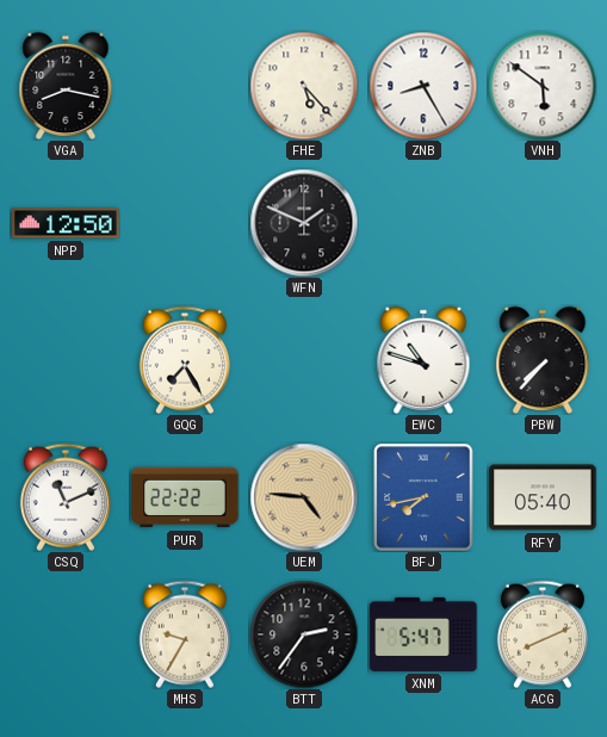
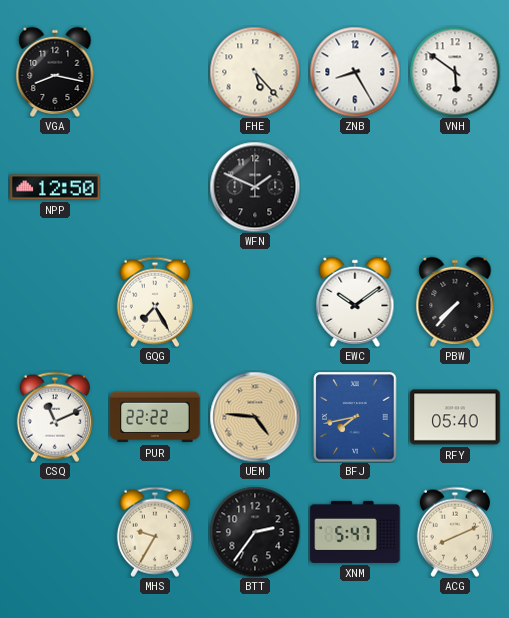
EWC: 10:48 -> 10:09 (355, 302)
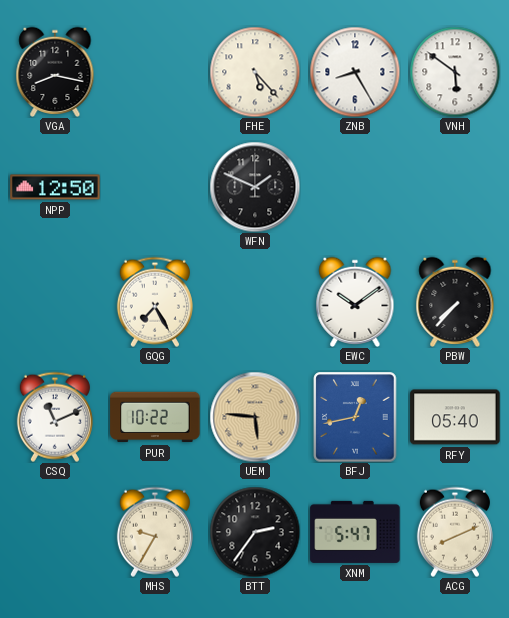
PUR: 22:22 -> 10:22 (155, 417)
UEM: 4:46 -> 5:46 (255, 417)
BFJ: 7:43 -> 12:43 (355, 417)
